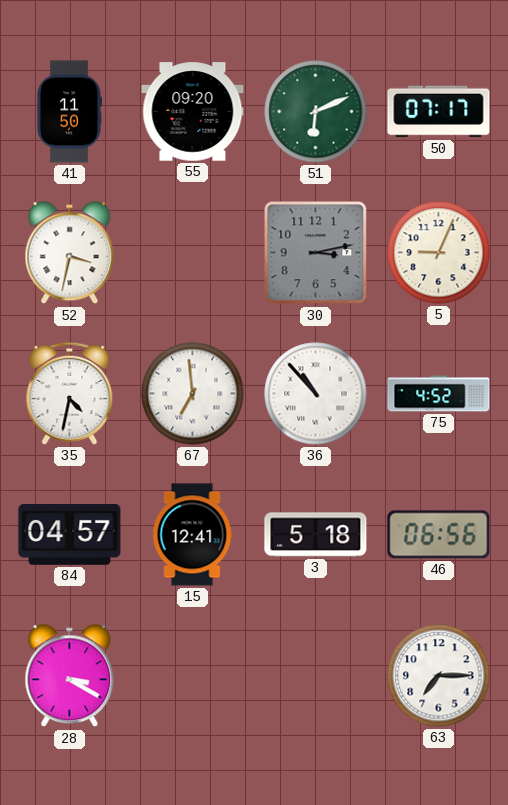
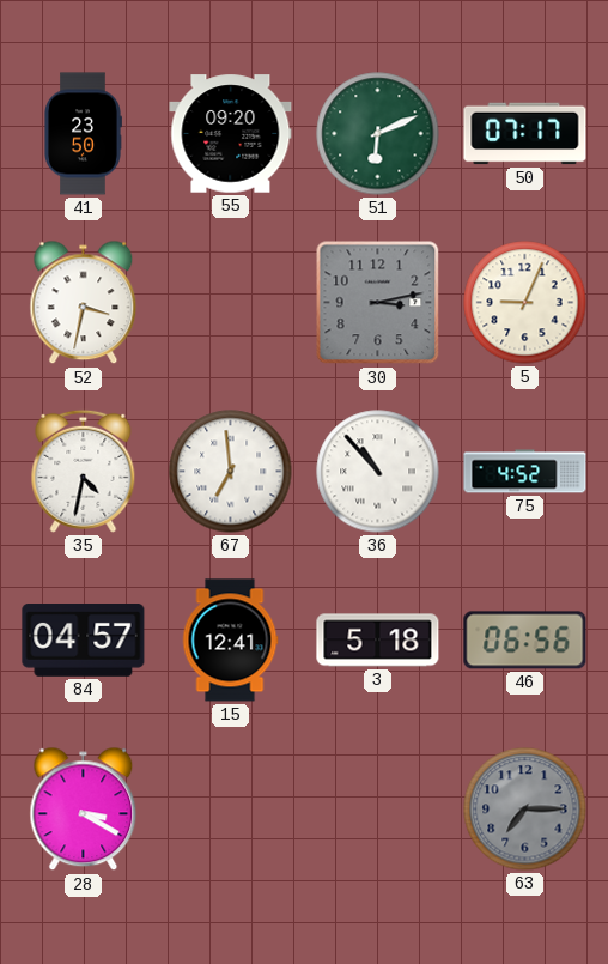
41: 11:50 -> 23:50 (83, 134)
63 dial: white -> grey (525, 810)
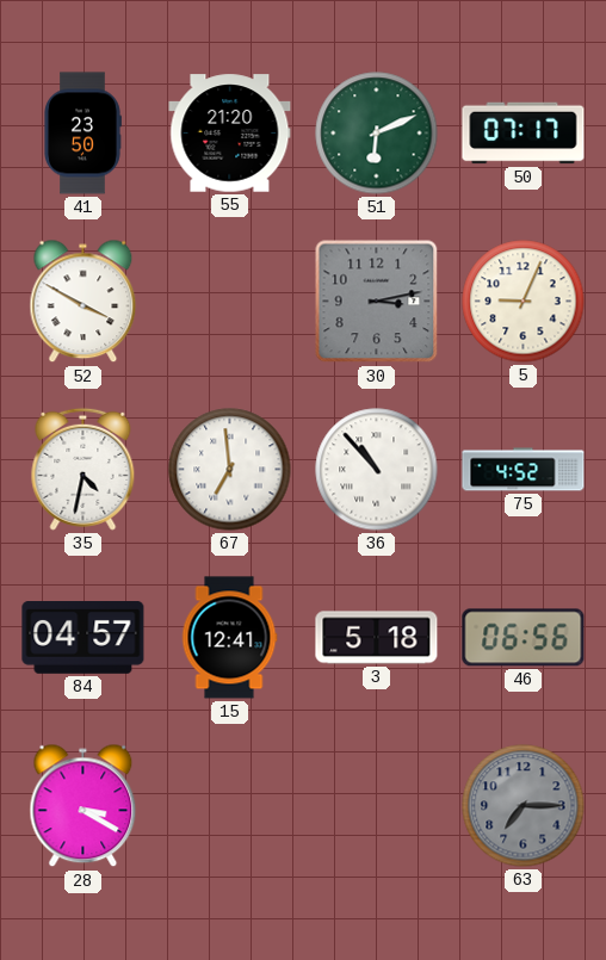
55: 09:20 -> 21:20 (230, 134)
52: 3:32 -> 3:50 (84, 302)
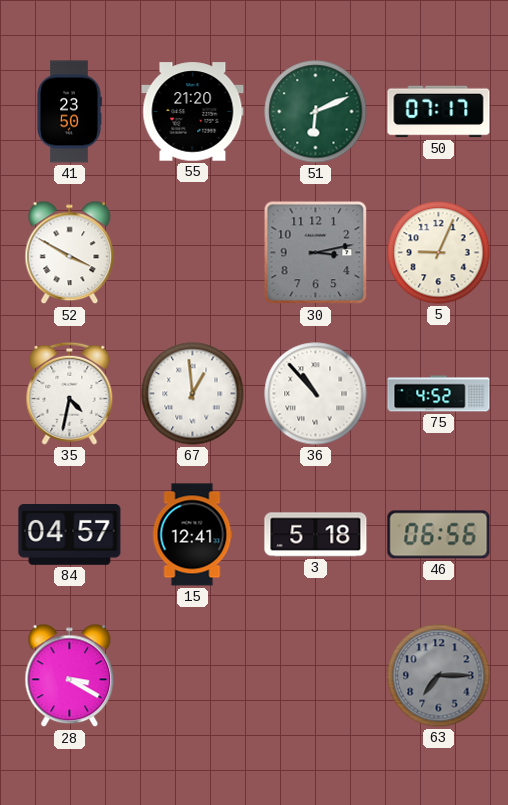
67: 6:59 -> 12:59 (193, 394)
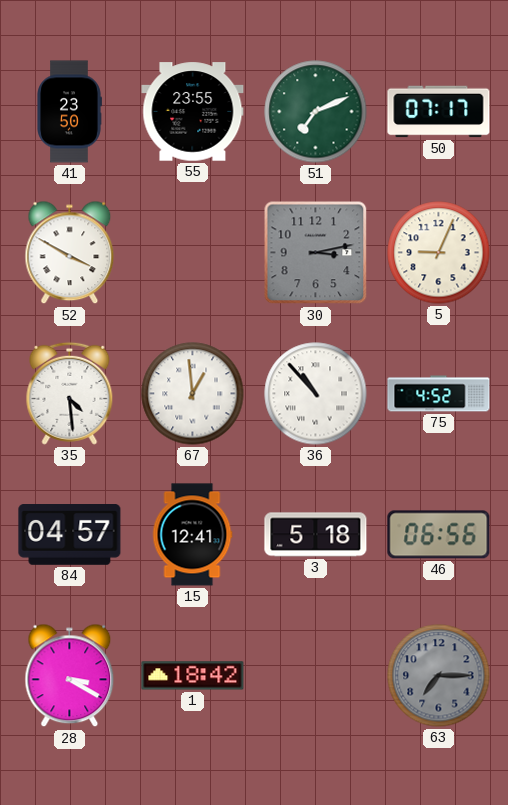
55: 21:20 -> 23:55 (193, 112)
51: 6:11 -> 7:11 (316, 112)
35: 4:32 -> 4:29 (70, 393)
1: none -> 18:42 (193, 676)
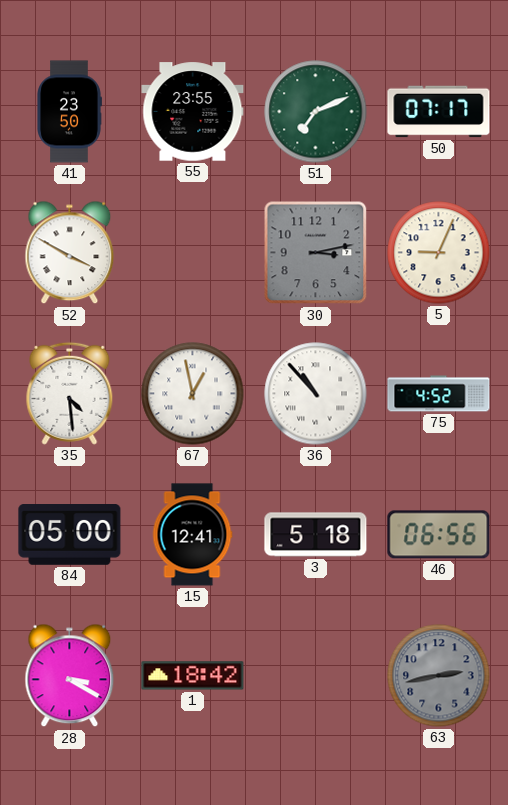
67: 12:59 -> 12:58 (193, 394)
84: 04:57 -> 05:00 (70, 535)
63: 7:15 -> 2:43 (439, 676)
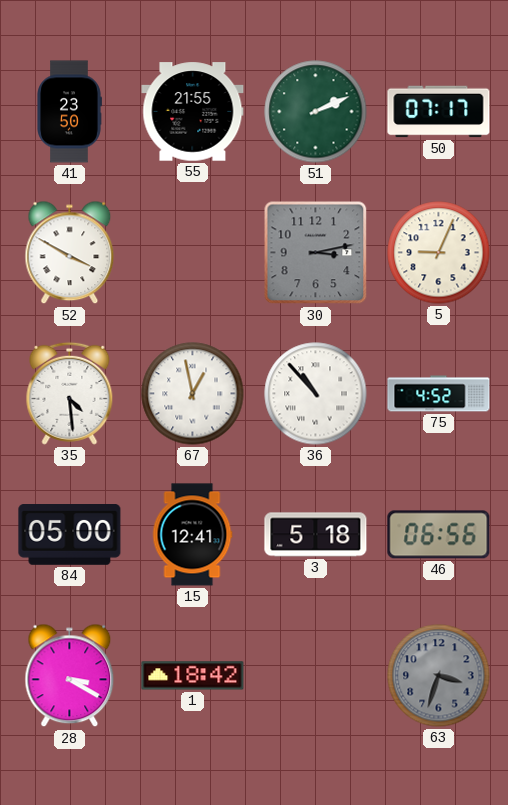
55: 23:55 -> 21:55 (193, 112)
51: 7:11 -> 2:11 (316, 112)
63: 2:43 -> 3:33 (439, 676)
